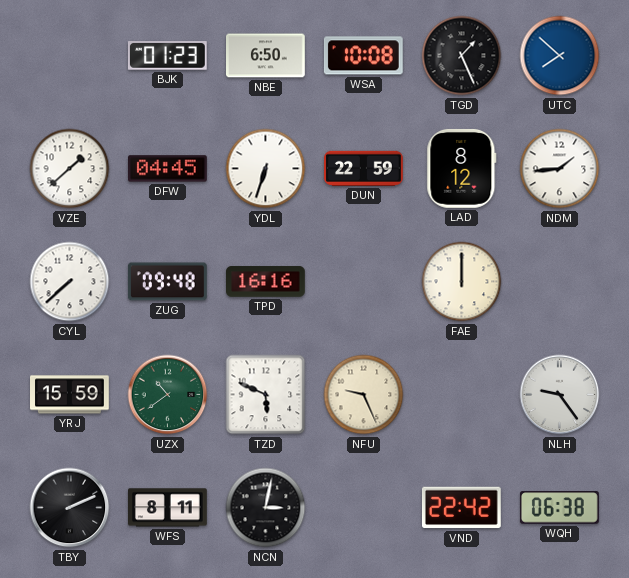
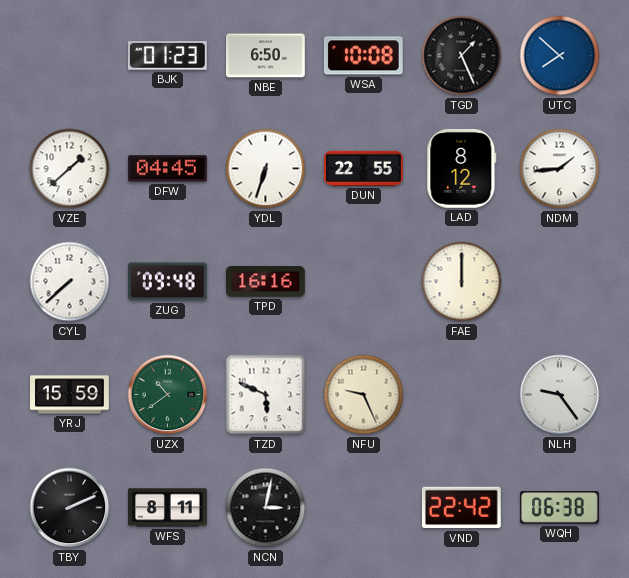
DUN: 22:59 -> 22:55 (364, 168)
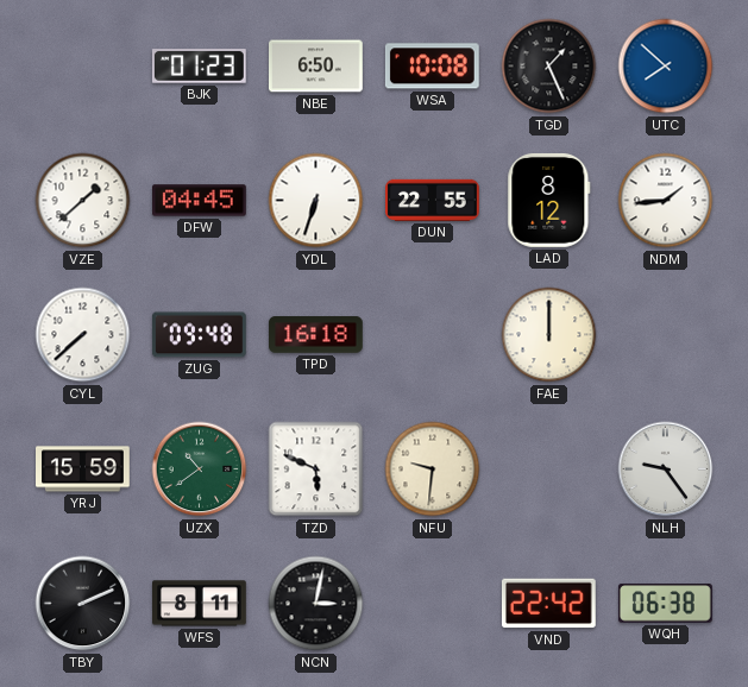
TPD: 16:16 -> 16:18 (316, 335)
NFU: 9:26 -> 9:31 (433, 469)
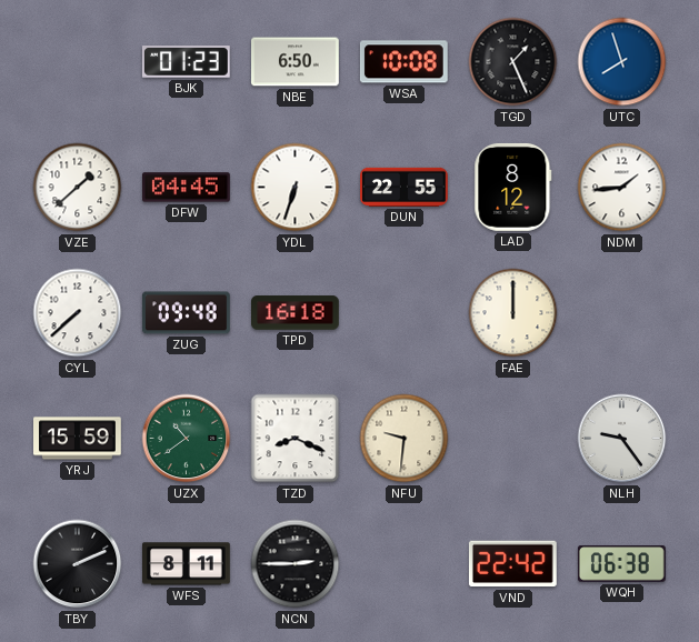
UTC: 7:52 -> 7:57 (622, 62)
TZD: 5:49 -> 8:19 (296, 439)
NCN: 3:02 -> 2:45 (296, 564)
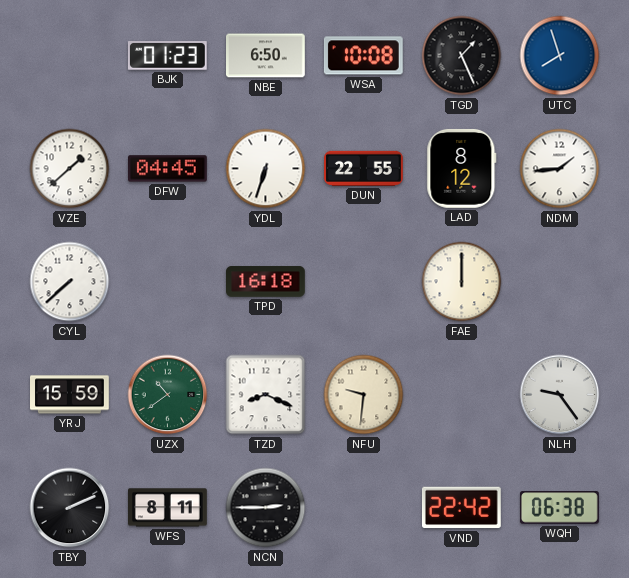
ZUG: 09:48 -> none (186, 313)
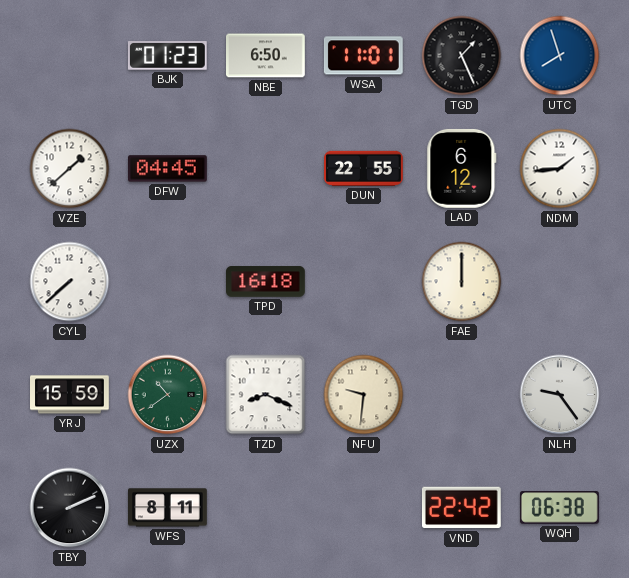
WSA: 10:08 -> 11:01 (363, 56)
YDL: 6:33 -> none (266, 169)
LAD: 8:12 -> 6:12 (462, 168)
NCN: 2:45 -> none (266, 508)
